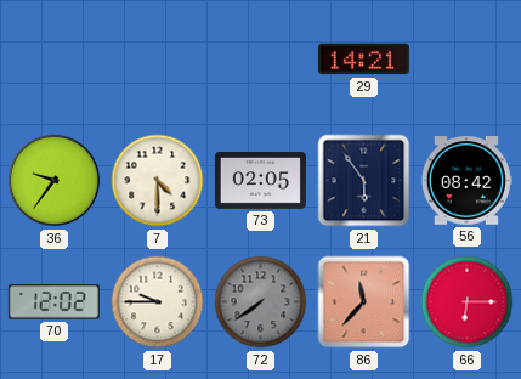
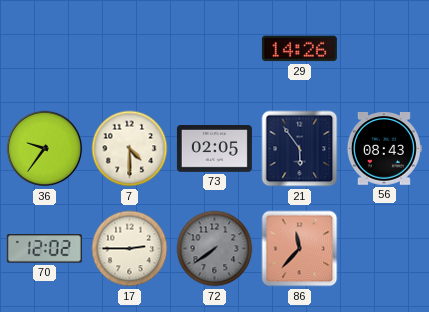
29: 14:21 -> 14:26 (299, 49)
56: 08:42 -> 08:43 (384, 149)
17: 9:45 -> 2:45 (130, 249)
66: 6:15 -> none (468, 302)
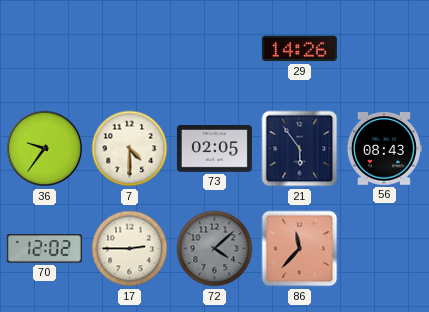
72: 7:39 -> 4:08 (215, 249)
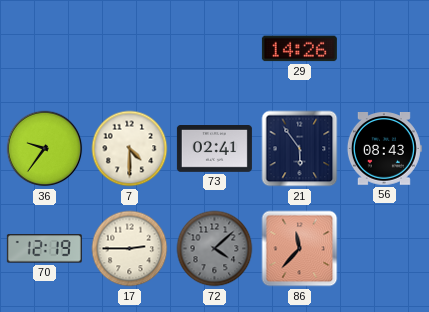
73: 02:05 -> 02:41 (214, 149)
70: 12:02 -> 12:19 (44, 249)
